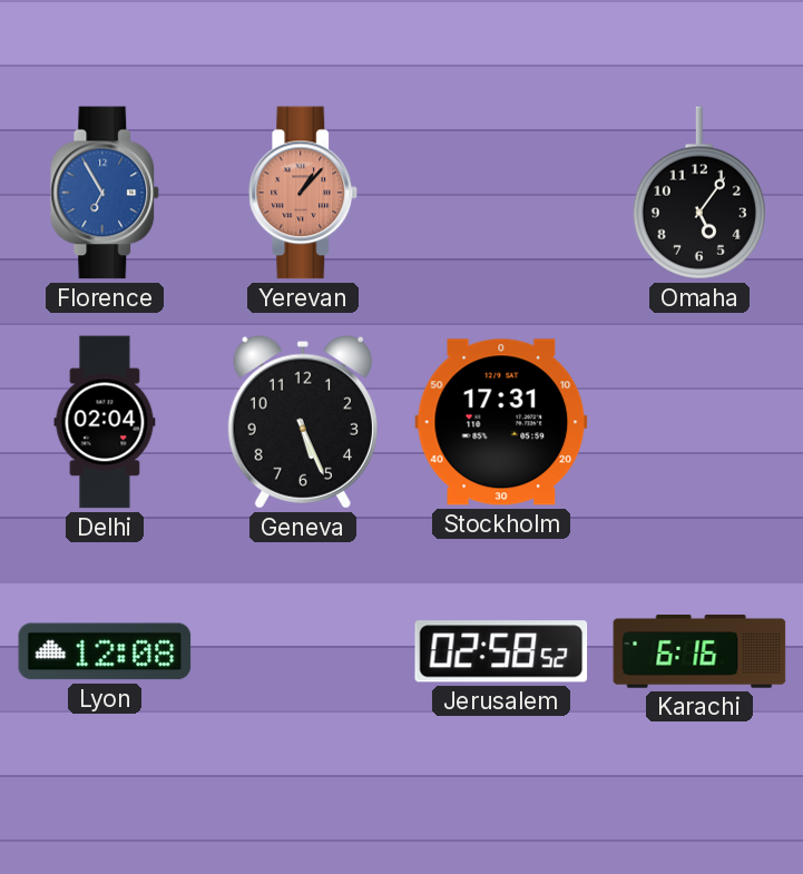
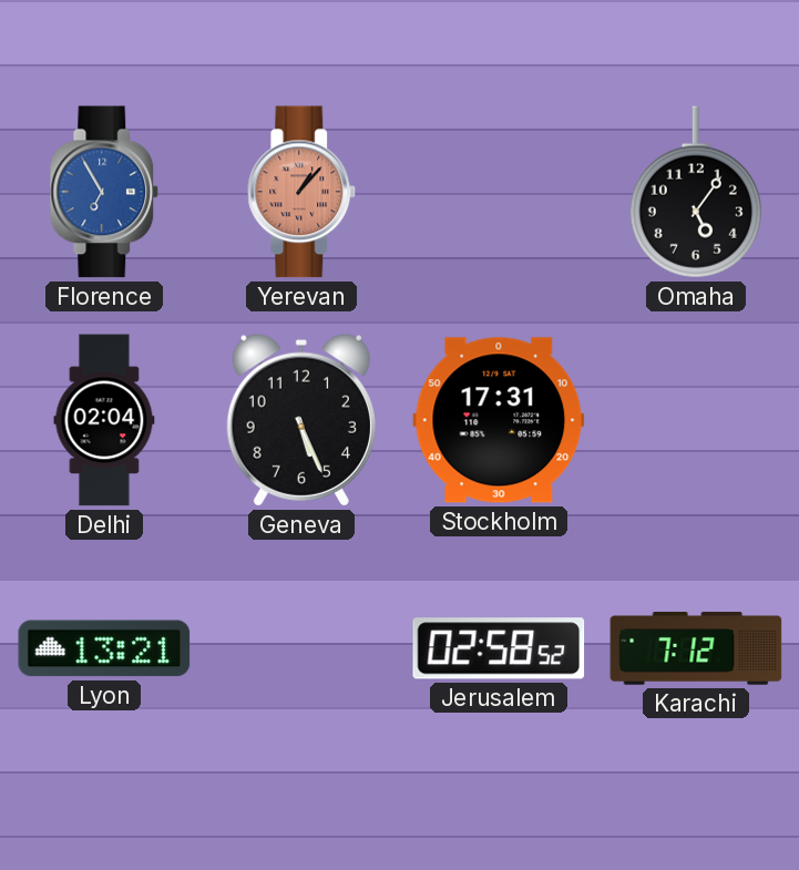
Lyon: 12:08 -> 13:21 (104, 648)
Karachi: 6:16 -> 7:12 (696, 648)
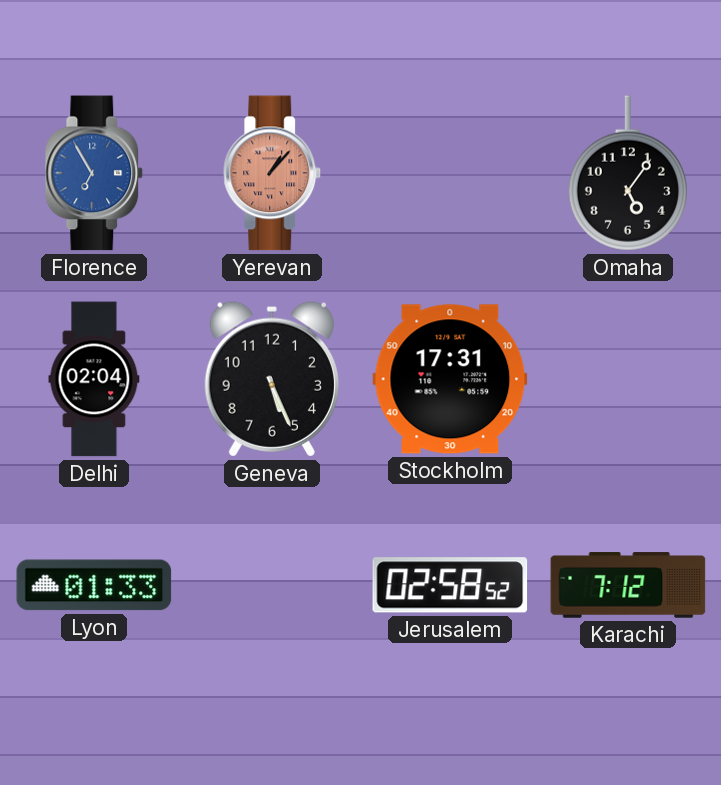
Lyon: 13:21 -> 01:33 (94, 585)
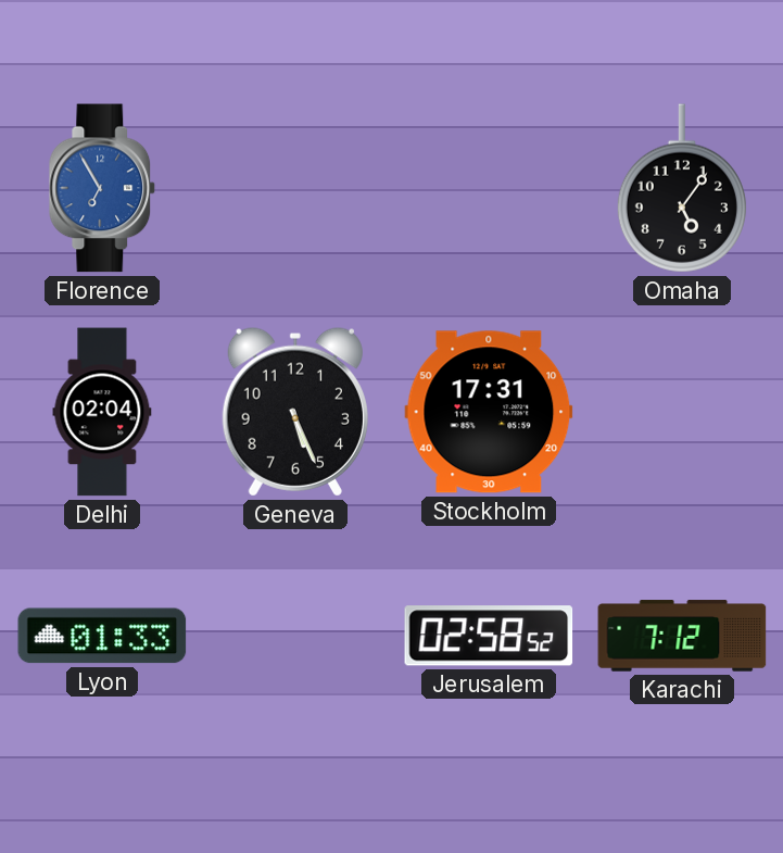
Yerevan: 1:07 -> none (272, 173)
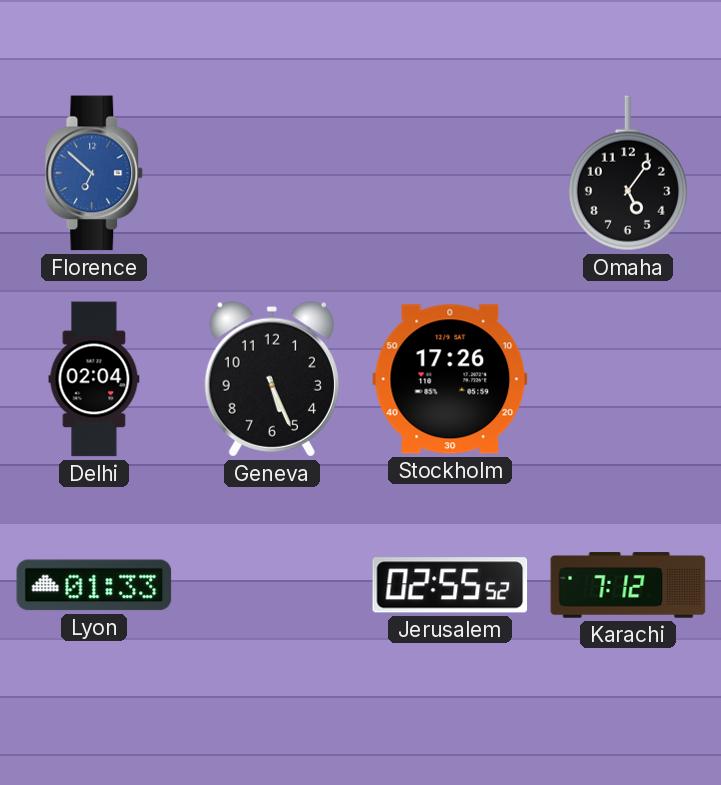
Florence: 6:55 -> 6:52 (94, 173)
Stockholm: 17:31 -> 17:26 (450, 379)
Jerusalem: 02:58 -> 02:55 (450, 585)
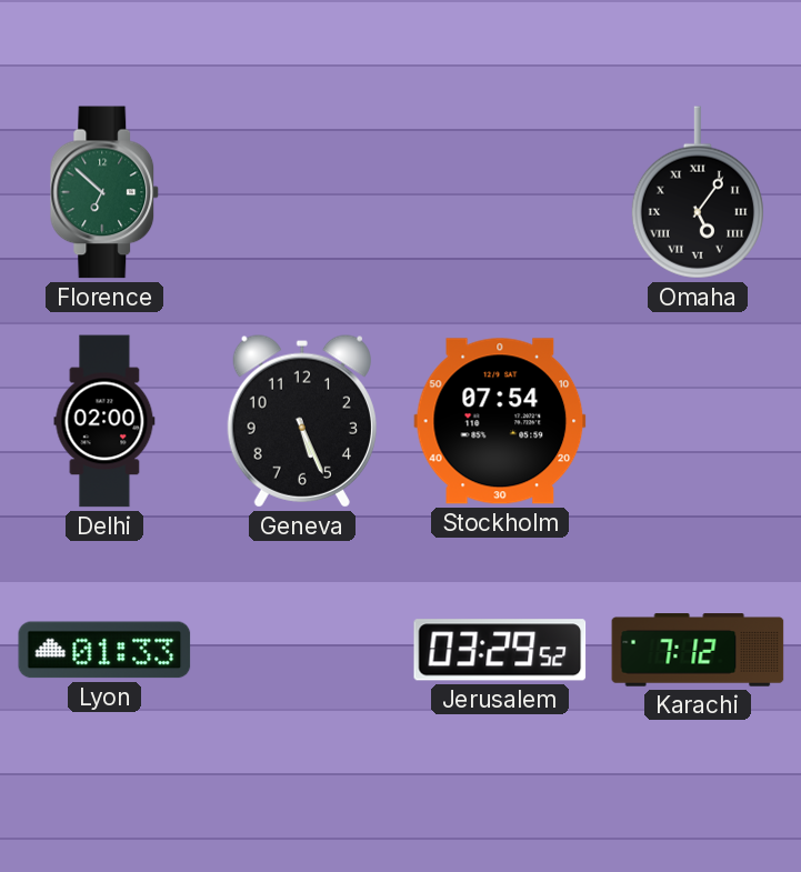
Florence dial: blue -> green (104, 192)
Omaha numerals: Arabic -> Roman (698, 192)
Delhi: 02:04 -> 02:00 (104, 421)
Stockholm: 17:26 -> 07:54 (500, 421)
Jerusalem: 02:55 -> 03:29 (500, 650)
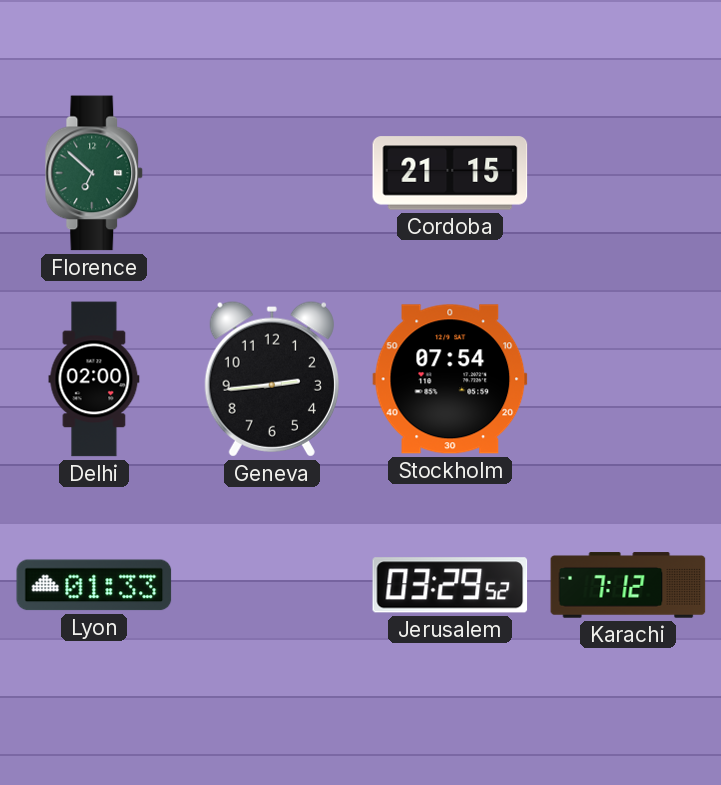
Cordoba: none -> 21:15 (450, 173)
Omaha: 5:06 -> none (698, 192)
Geneva: 5:26 -> 2:44 (272, 379)
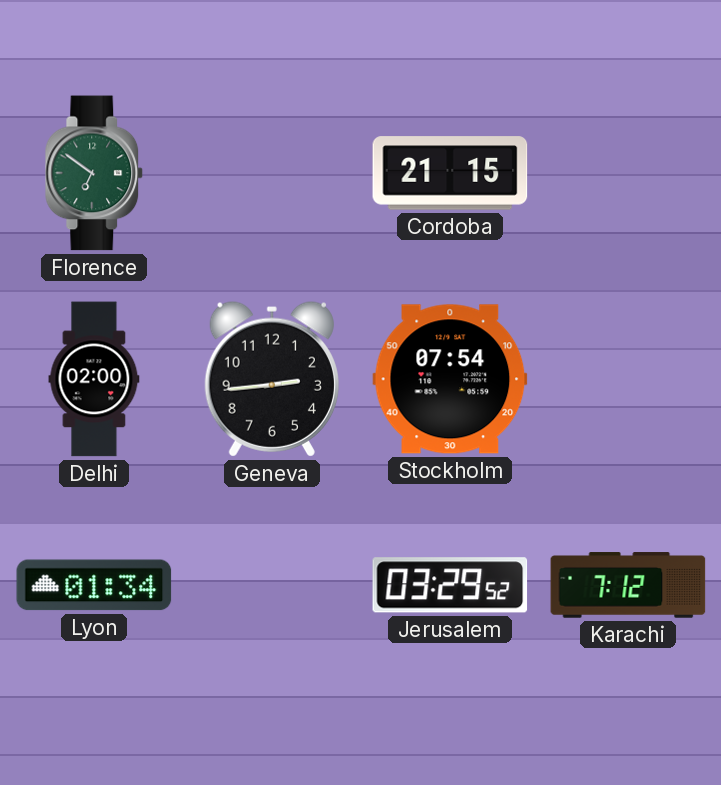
Florence: 6:52 -> 6:51 (94, 173)
Lyon: 01:33 -> 01:34 (94, 585)
